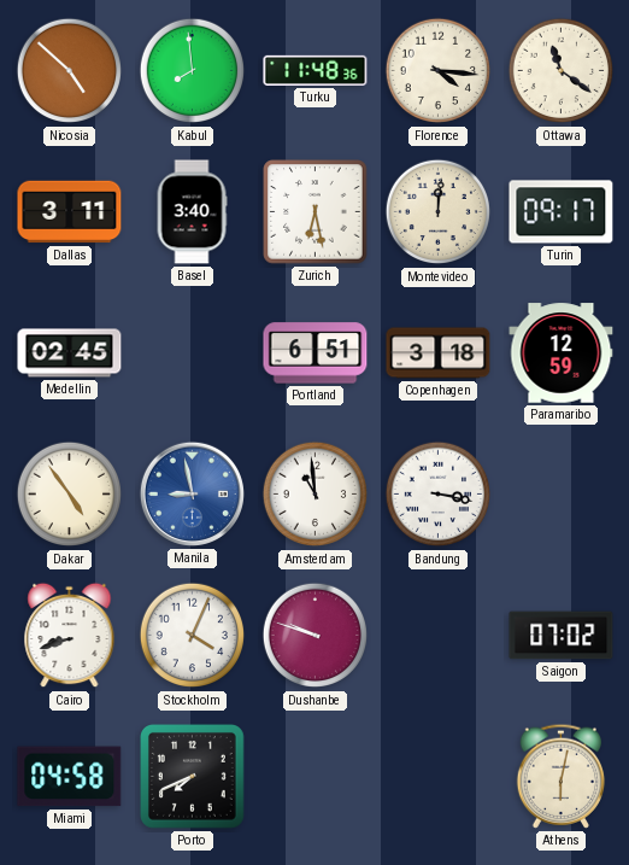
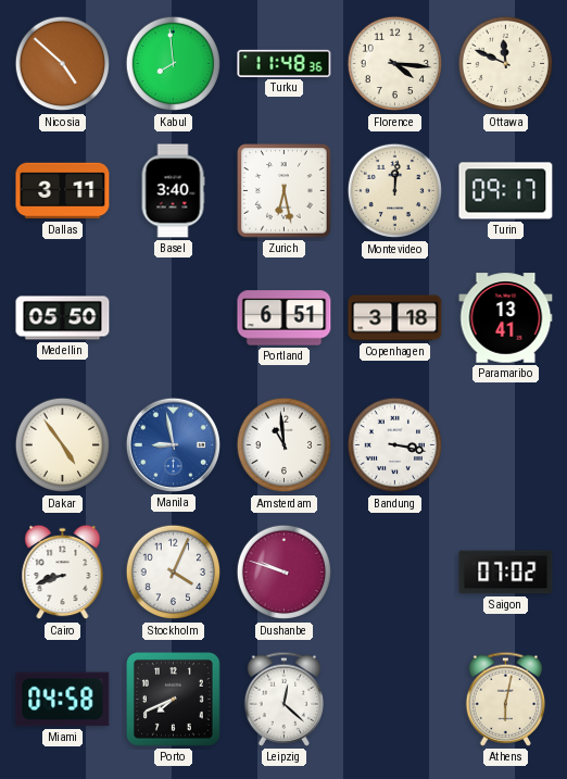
Ottawa: 11:21 -> 11:49 (506, 64)
Medellin: 02:45 -> 05:50 (63, 318)
Paramaribo: 12:59 -> 13:41 (506, 318)
Leipzig: none -> 12:22 (285, 699)
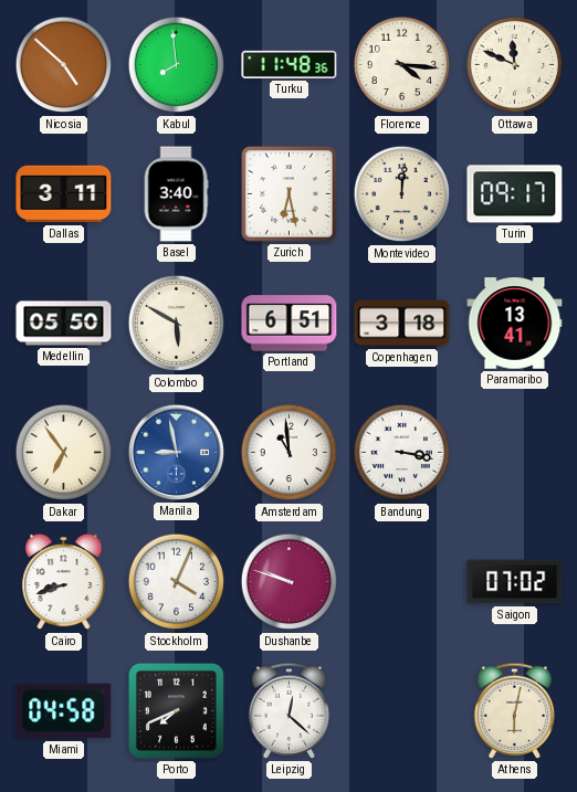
Colombo: none -> 5:50 (177, 324)
Dakar: 4:54 -> 6:54 (64, 453)
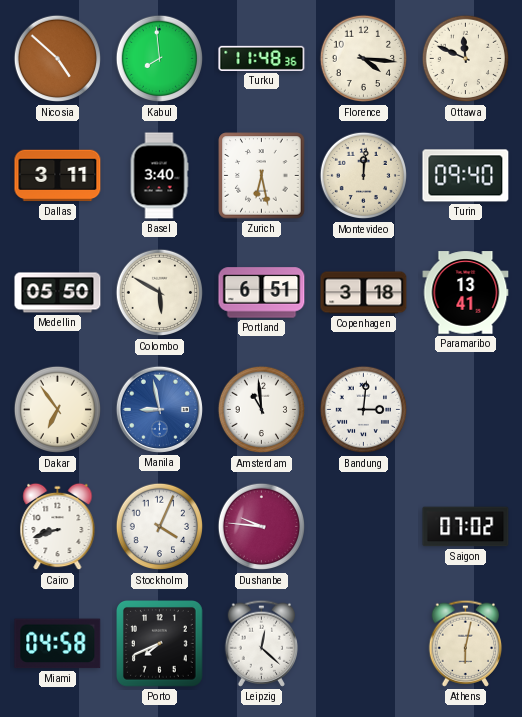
Turin: 09:17 -> 09:40 (466, 176)
Bandung: 3:17 -> 3:01 (364, 410)
Dushanbe: 9:48 -> 9:46 (262, 527)
